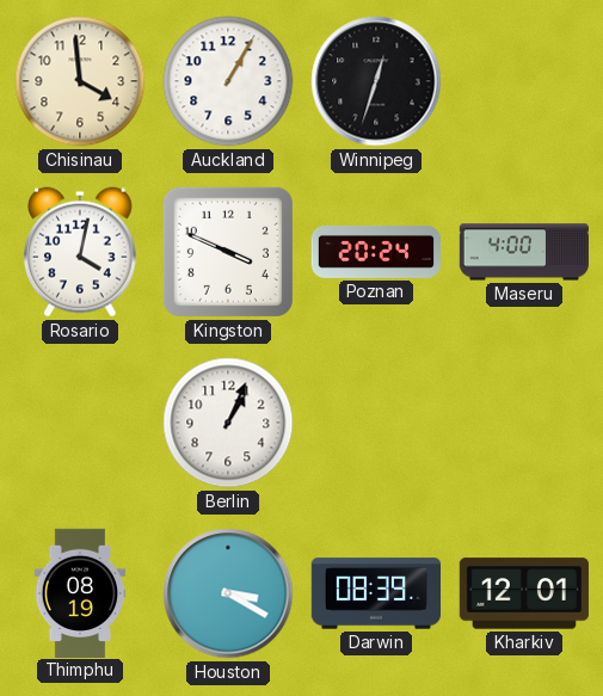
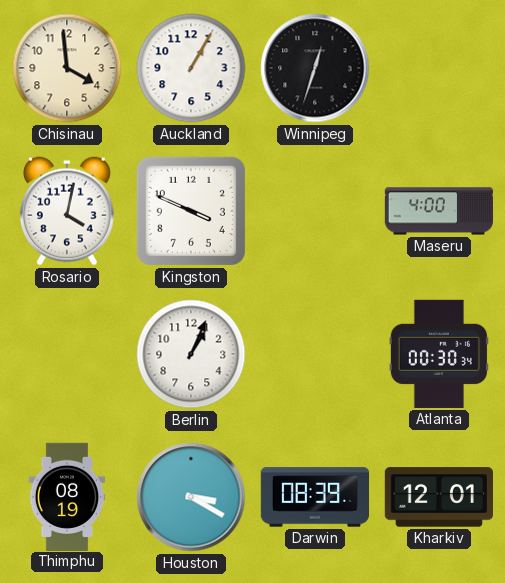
Poznan: 20:24 -> none (376, 252)
Atlanta: none -> 00:30 (439, 354)
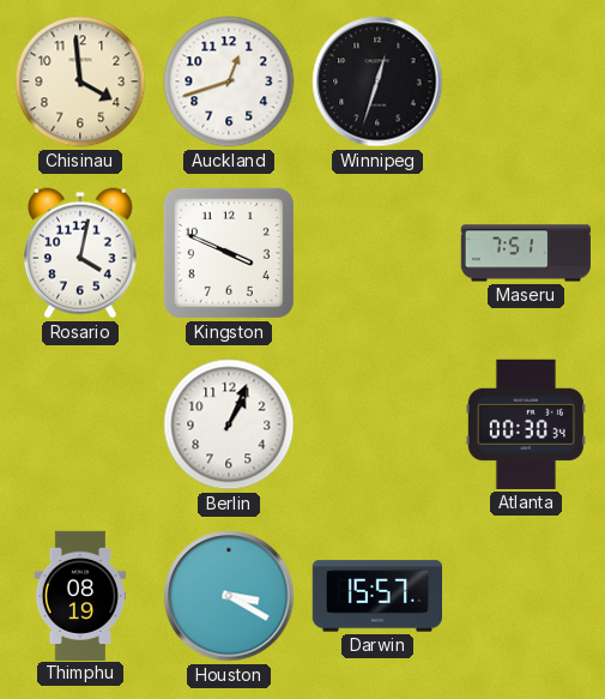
Auckland: 1:05 -> 12:42 (229, 82)
Maseru: 4:00 -> 7:51 (525, 253)
Darwin: 08:39 -> 15:57 (376, 596)
Kharkiv: 12:01 -> none (439, 497)
